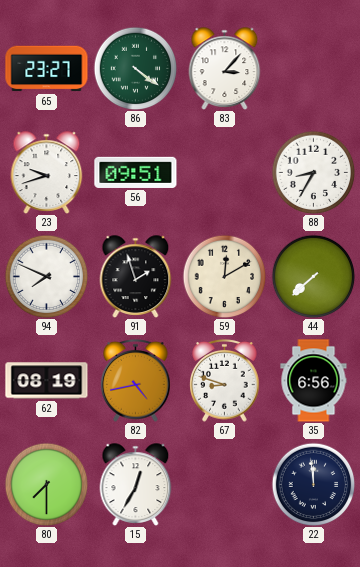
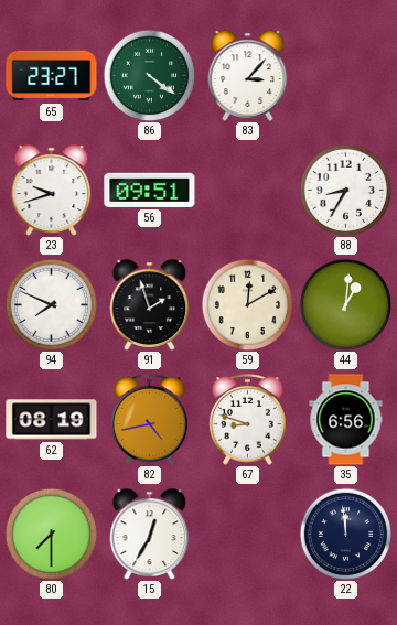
44: 7:38 -> 1:01 (345, 304)
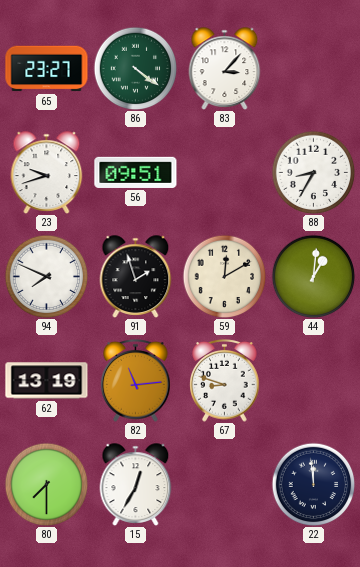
62: 08:19 -> 13:19 (47, 381)
82: 4:43 -> 11:14 (136, 381)
35: 6:56 -> none (346, 420)
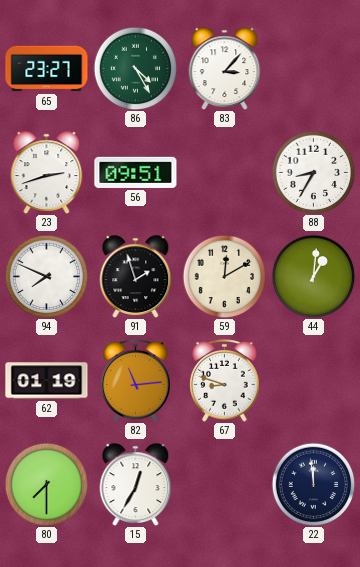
86: 4:21 -> 4:25 (135, 68)
23: 9:42 -> 2:42 (47, 173)
62: 13:19 -> 01:19 (47, 381)
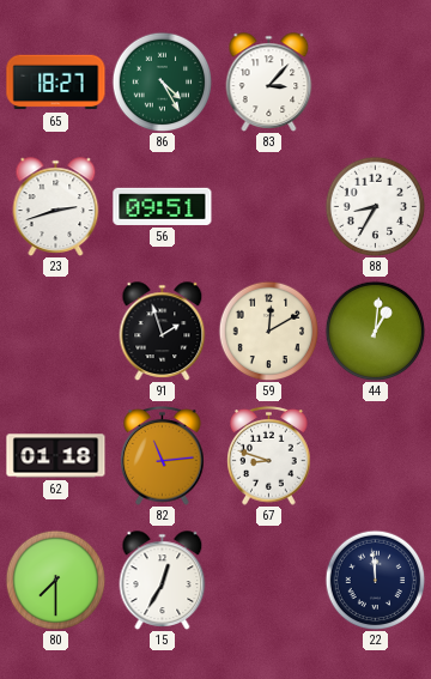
65: 23:27 -> 18:27 (56, 83)
94: 7:49 -> none (46, 276)
62: 01:19 -> 01:18 (56, 456)
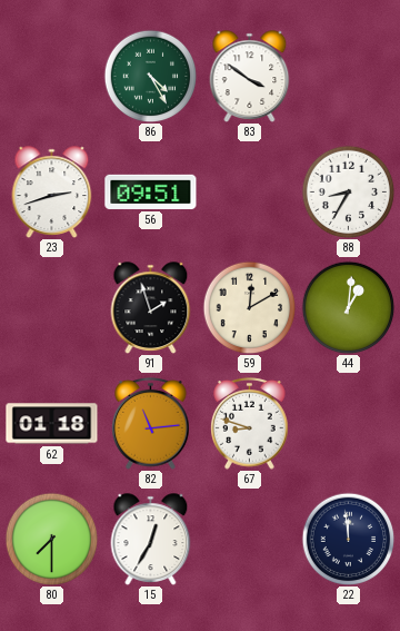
65: 18:27 -> none (56, 83)
83: 3:07 -> 3:51 (250, 77)
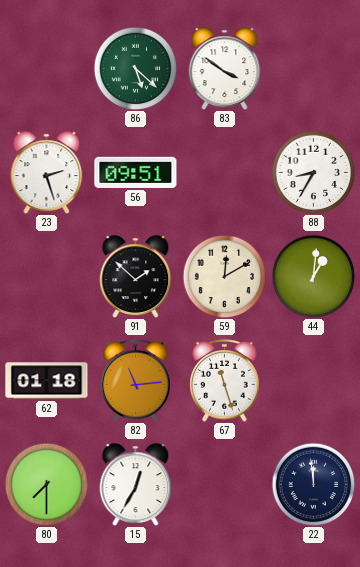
86: 4:25 -> 5:22 (135, 68)
23: 2:42 -> 2:27 (47, 173)
91: 1:57 -> 1:52 (136, 277)
67: 8:48 -> 11:27 (225, 381)
